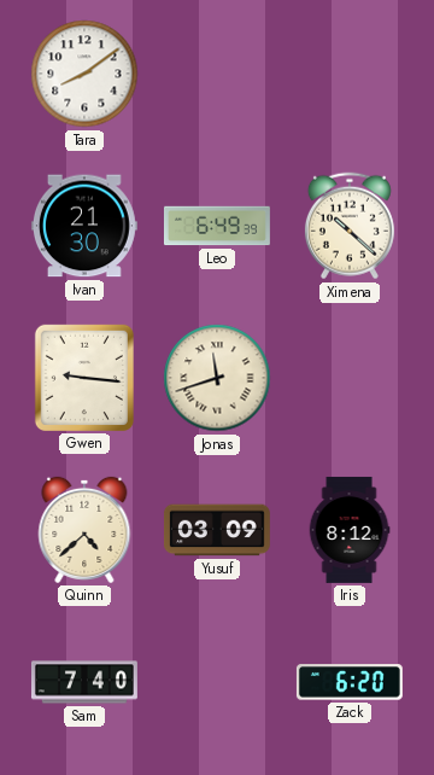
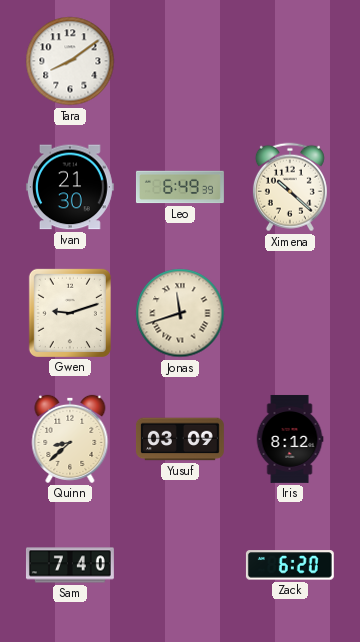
Gwen: 9:16 -> 9:12 (70, 313)
Quinn: 4:38 -> 8:38 (70, 439)
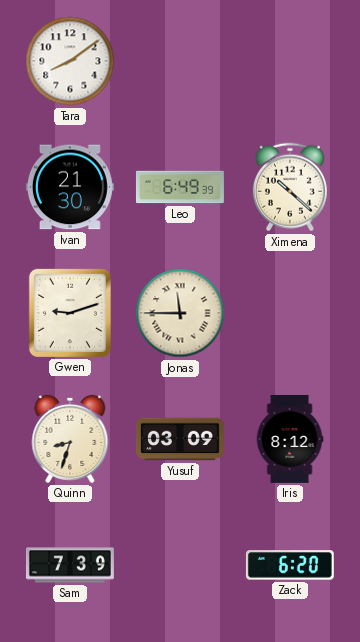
Jonas: 11:42 -> 11:45 (180, 313)
Quinn: 8:38 -> 8:33 (70, 439)
Sam: 7:40 -> 7:39 (70, 565)
